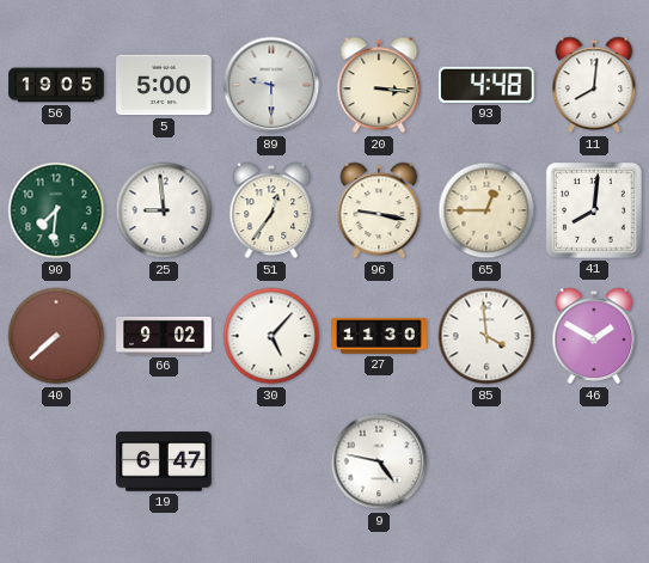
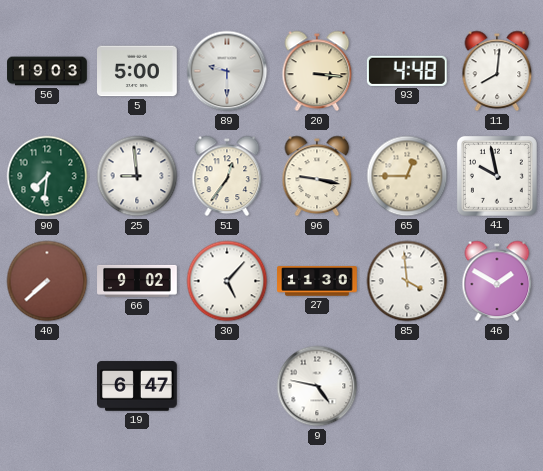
56: 19:05 -> 19:03 (47, 71)
41: 8:01 -> 9:58 (497, 176)
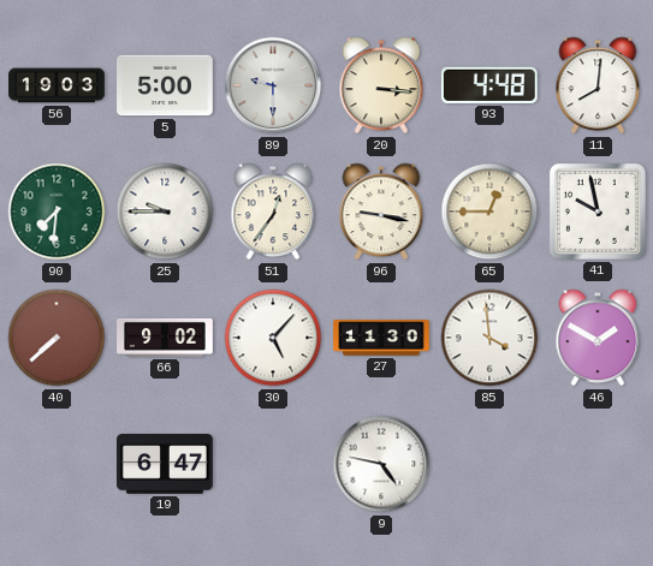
25: 8:59 -> 9:45 (165, 211)
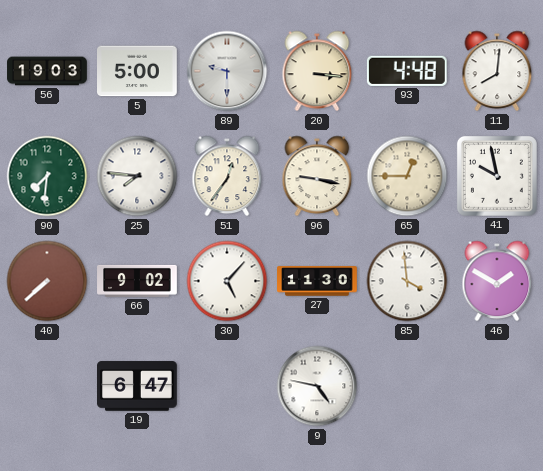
25: 9:45 -> 7:46 (137, 176)
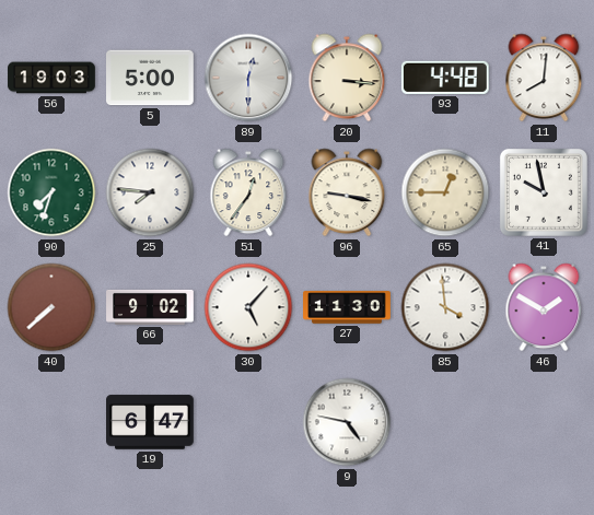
89: 9:30 -> 12:30 (248, 78)
90: 7:31 -> 7:33 (51, 192)
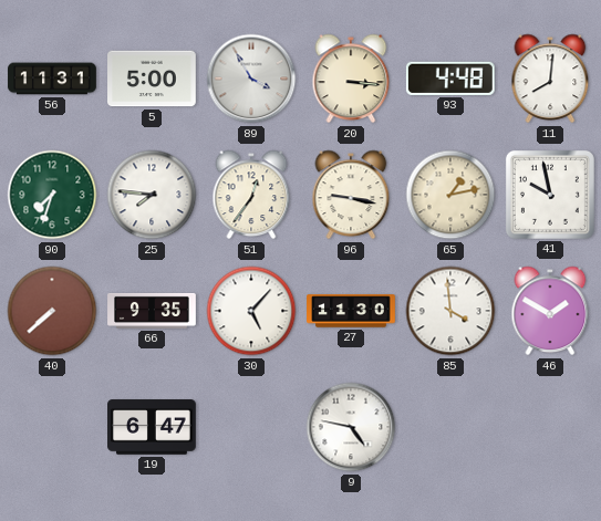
56: 19:03 -> 11:31 (52, 79)
89: 12:30 -> 3:55 (251, 79)
65: 12:45 -> 1:13 (450, 195)
66: 9:02 -> 9:35 (152, 311)
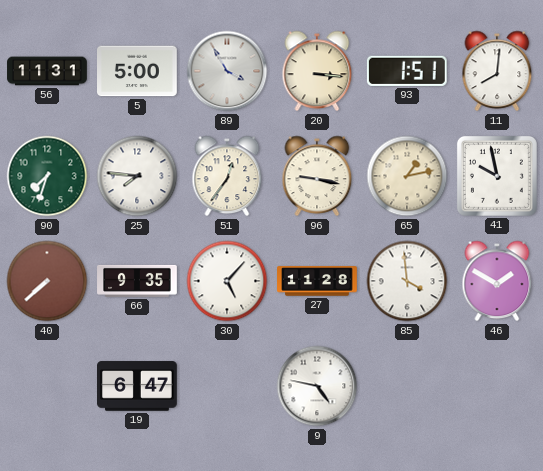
93: 4:48 -> 1:51 (407, 71)
27: 11:30 -> 11:28 (317, 281)
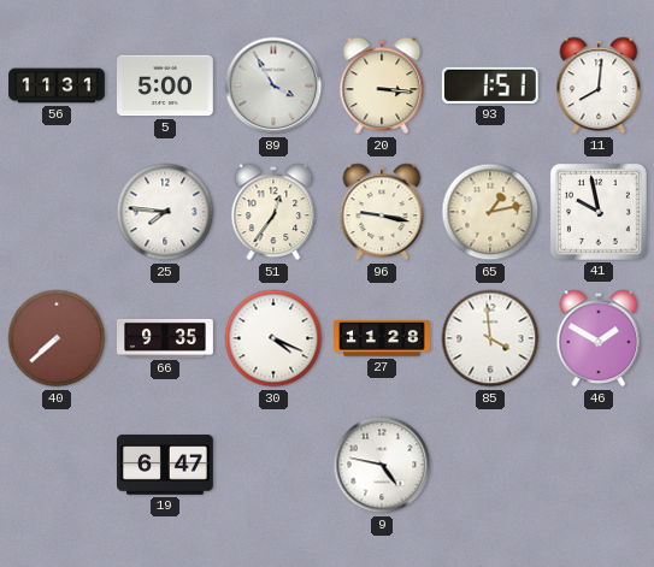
90: 7:33 -> none (47, 176)
30: 5:07 -> 4:19 (273, 338)
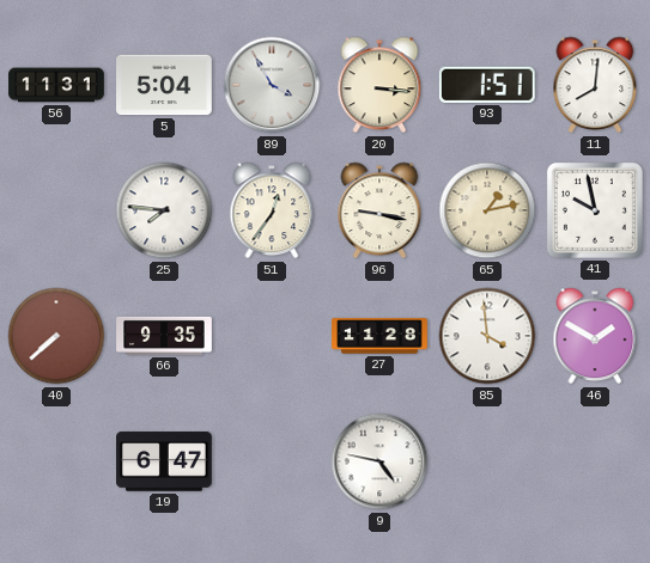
5: 5:00 -> 5:04 (165, 85)
30: 4:19 -> none (273, 338)
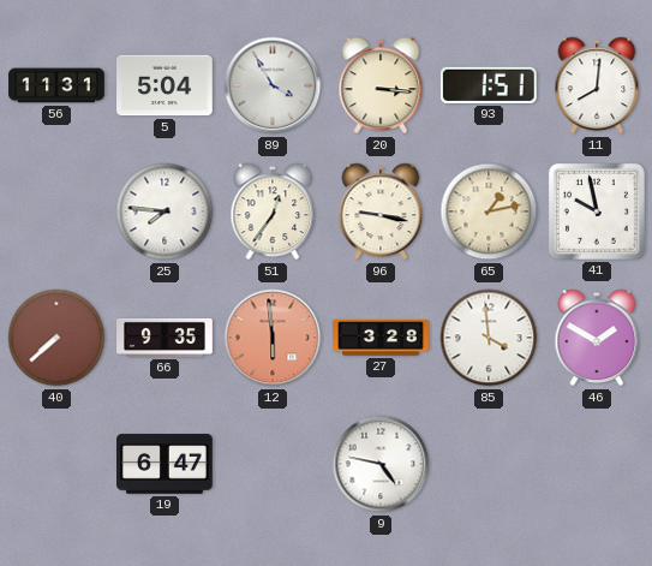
12: none -> 5:59 (273, 338)
27: 11:28 -> 3:28 (381, 338)
